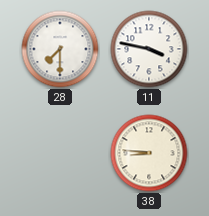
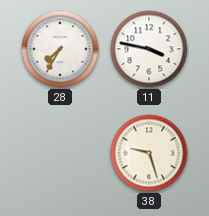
28: 7:30 -> 7:35 (60, 49)
38: 8:46 -> 9:27 (149, 153)
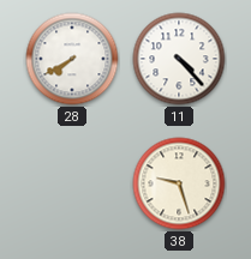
28: 7:35 -> 7:40 (72, 59)
11: 3:47 -> 4:23 (179, 59)
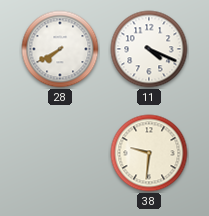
11: 4:23 -> 4:19 (149, 49)
38: 9:27 -> 9:31 (149, 153)
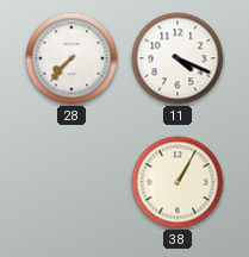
28: 7:40 -> 7:37 (71, 58)
38: 9:31 -> 1:05 (178, 182)
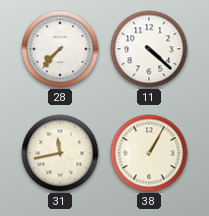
11: 4:19 -> 4:22 (149, 49)
31: none -> 11:43 (60, 153)
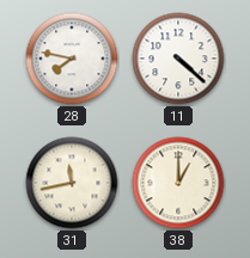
28: 7:37 -> 7:47 (72, 59)
38: 1:05 -> 1:00 (178, 183)
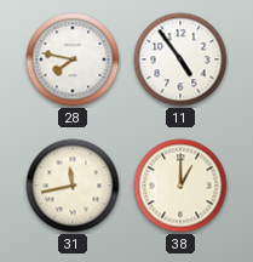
11: 4:22 -> 4:54 (180, 59)
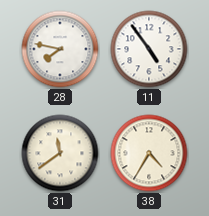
31: 11:43 -> 11:39 (60, 153)
38: 1:00 -> 4:35 (149, 153)
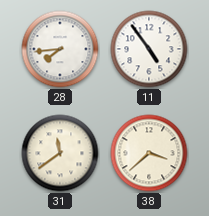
28: 7:47 -> 7:44 (60, 49)
38: 4:35 -> 3:38 (149, 153)
